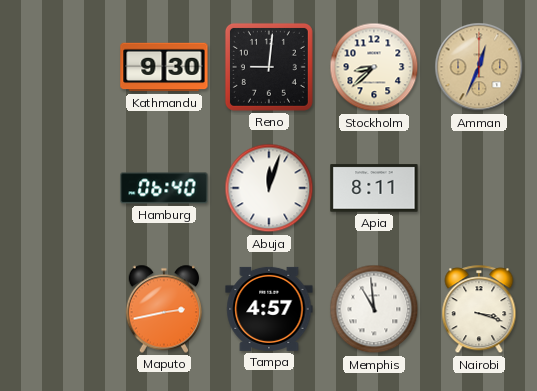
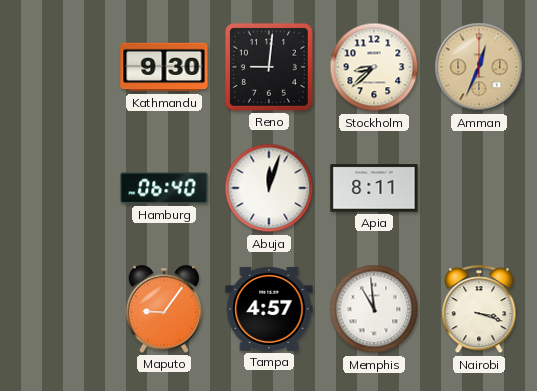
Maputo: 2:43 -> 9:06 (164, 309)
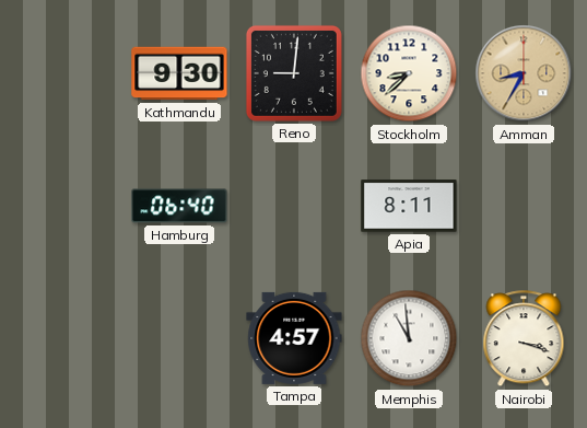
Amman: 12:34 -> 8:35 (524, 73)
Abuja: 12:03 -> none (269, 188)
Maputo: 9:06 -> none (164, 309)
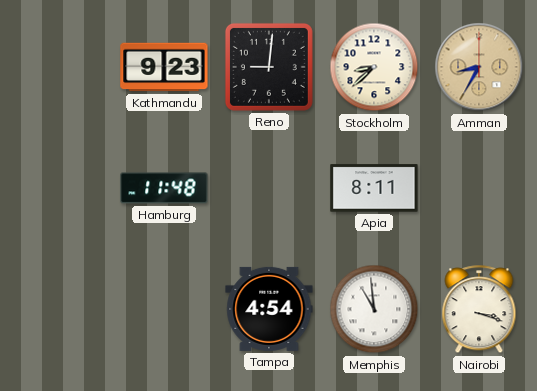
Kathmandu: 9:30 -> 9:23 (164, 67)
Hamburg: 06:40 -> 11:48 (164, 188)
Tampa: 4:57 -> 4:54 (269, 309)
